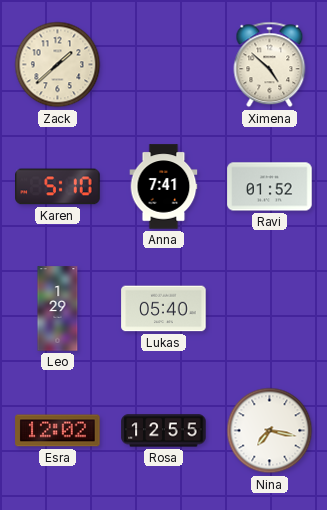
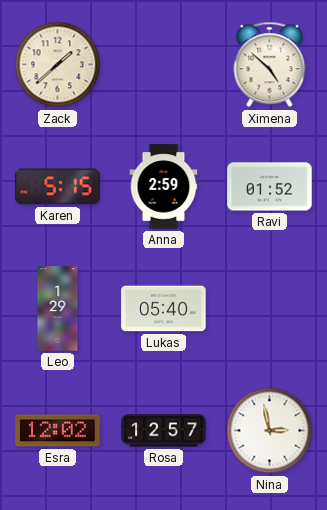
Karen: 5:10 -> 5:15 (58, 187)
Anna: 7:41 -> 2:59 (164, 187)
Rosa: 12:55 -> 12:57 (164, 431)
Nina: 7:17 -> 2:58 (270, 431)
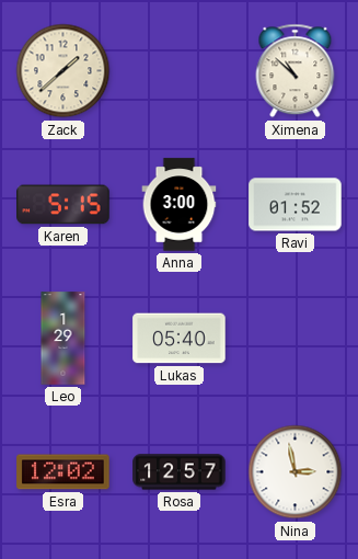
Ximena: 4:52 -> 10:52 (296, 71)
Anna: 2:59 -> 3:00 (180, 205)
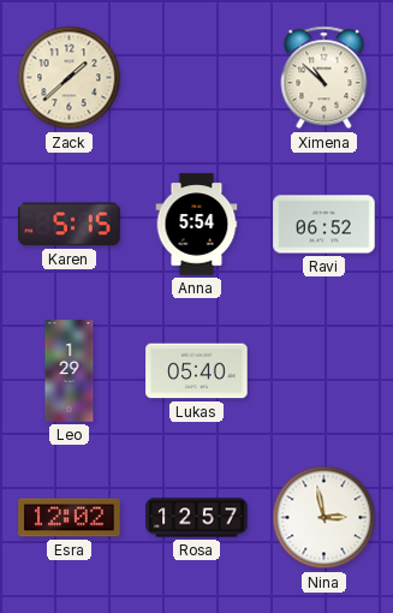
Anna: 3:00 -> 5:54 (197, 225)
Ravi: 01:52 -> 06:52 (324, 225)
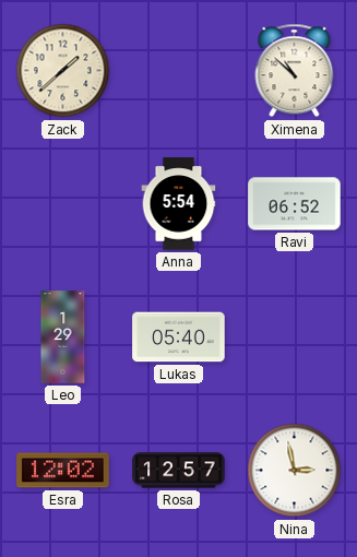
Karen: 5:15 -> none (70, 225)
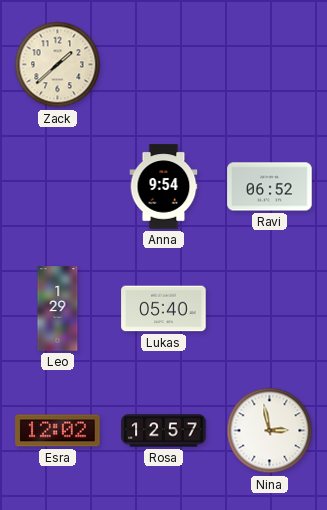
Ximena: 10:52 -> none (295, 71)
Anna: 5:54 -> 9:54 (164, 187)
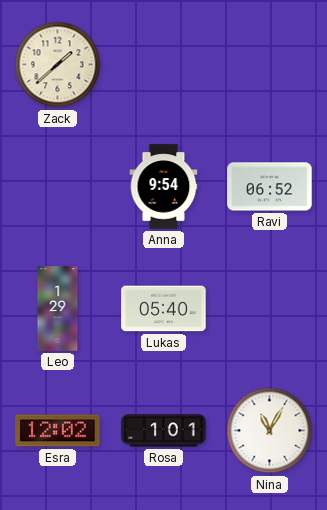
Rosa: 12:57 -> 1:01 (164, 431)
Nina: 2:58 -> 11:05 (270, 431)
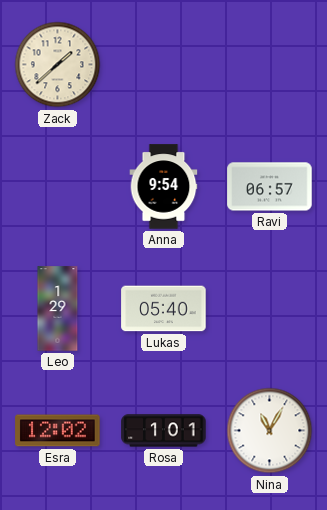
Ravi: 06:52 -> 06:57 (270, 187)
